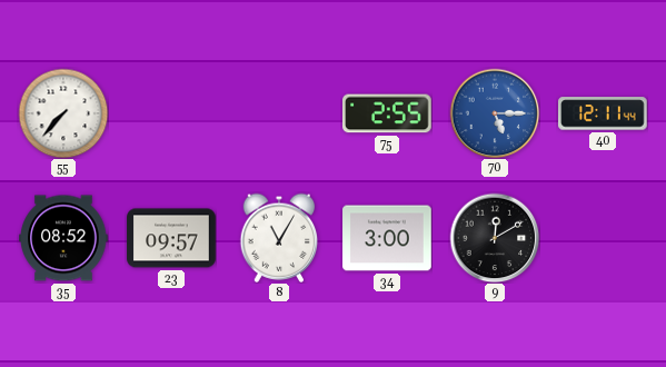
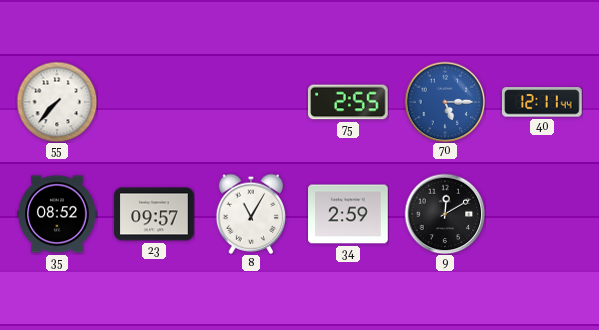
34: 3:00 -> 2:59 (348, 214)
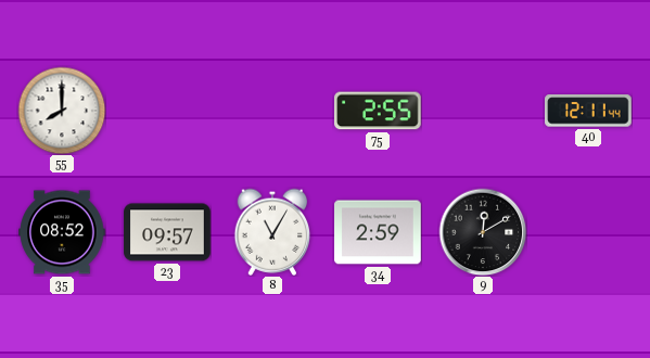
55: 7:37 -> 8:00 (62, 111)
70: 5:15 -> none (445, 102)
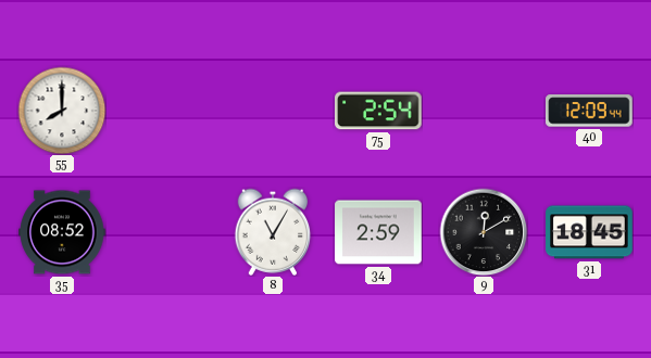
75: 2:55 -> 2:54 (379, 111)
40: 12:11 -> 12:09 (590, 111)
23: 09:57 -> none (167, 232)
31: none -> 18:45 (589, 232)
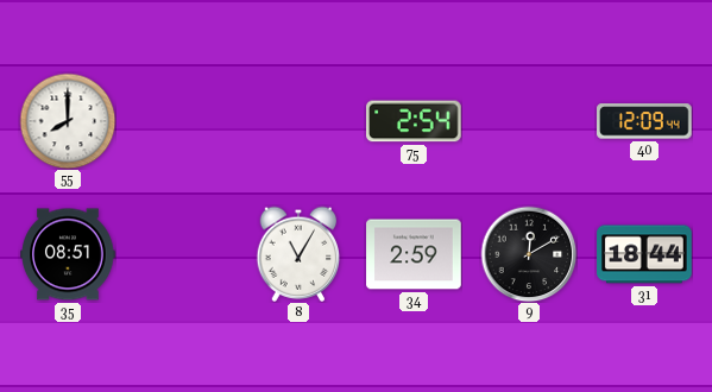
35: 08:52 -> 08:51 (68, 254)
31: 18:45 -> 18:44 (644, 254)
